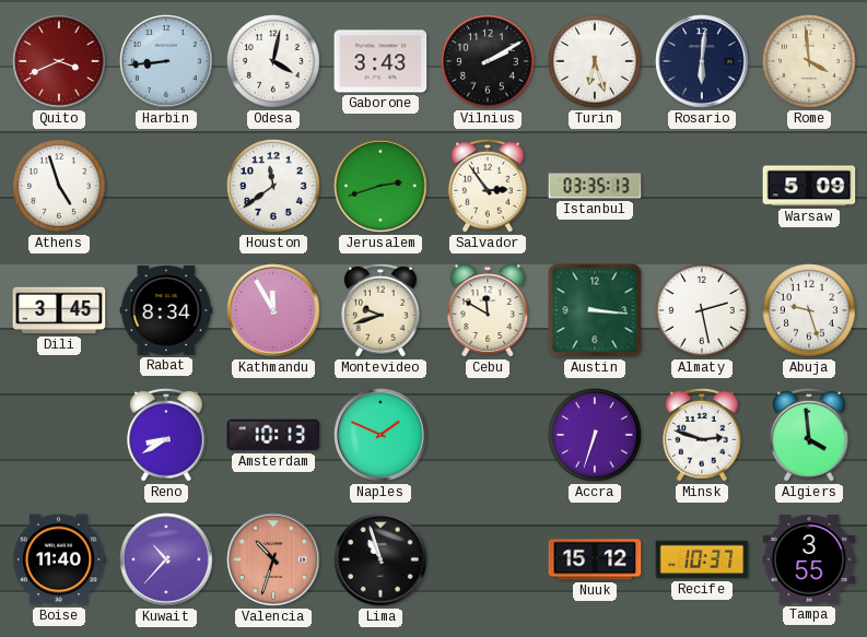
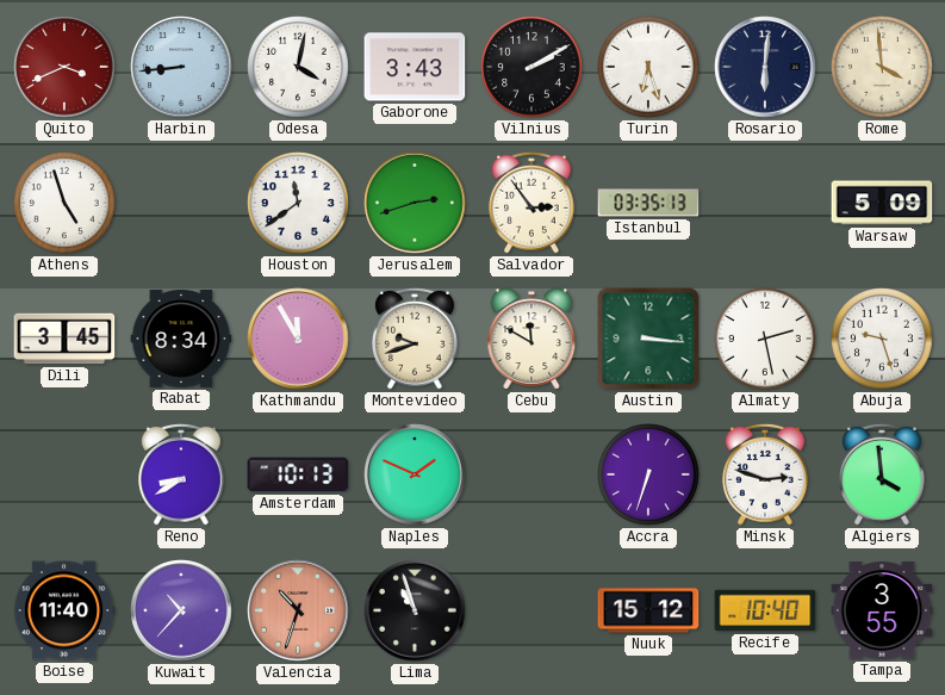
Recife: 10:37 -> 10:40 (765, 610)
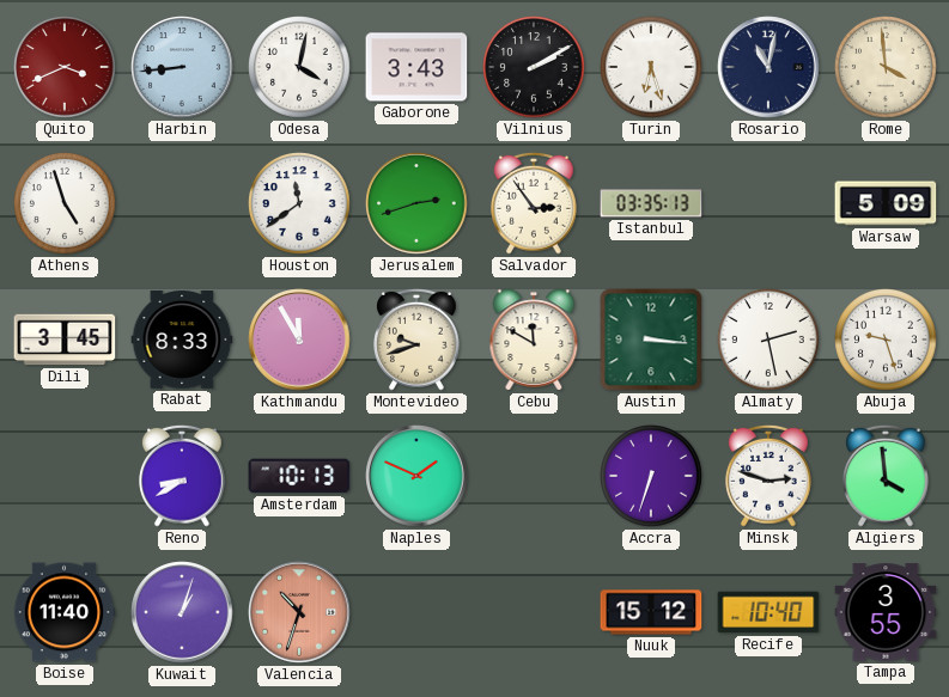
Rosario: 6:01 -> 11:02 (768, 67)
Rabat: 8:34 -> 8:33 (182, 341)
Kuwait: 10:37 -> 1:03 (182, 612)
Lima: 10:57 -> none (415, 610)
